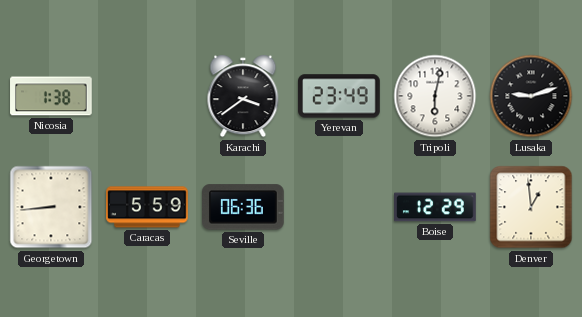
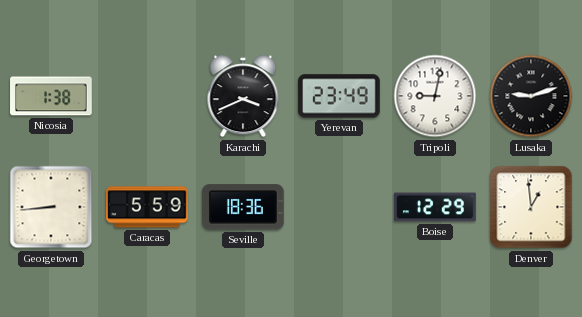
Karachi: 3:39 -> 3:41 (243, 96)
Tripoli: 6:02 -> 9:02 (435, 96)
Seville: 06:36 -> 18:36 (244, 207)
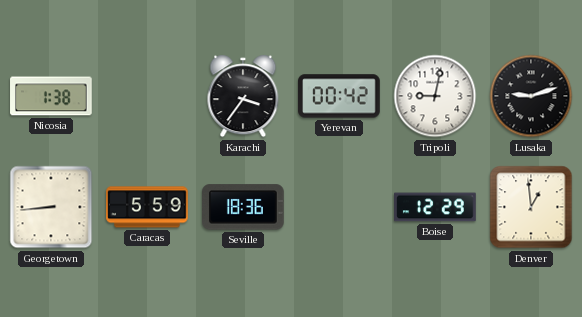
Karachi: 3:41 -> 3:36 (243, 96)
Yerevan: 23:49 -> 00:42 (339, 96)
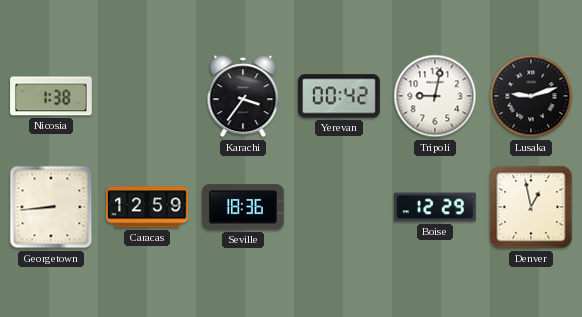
Caracas: 5:59 -> 12:59 (147, 207)
Denver: 12:59 -> 12:58 (531, 207)
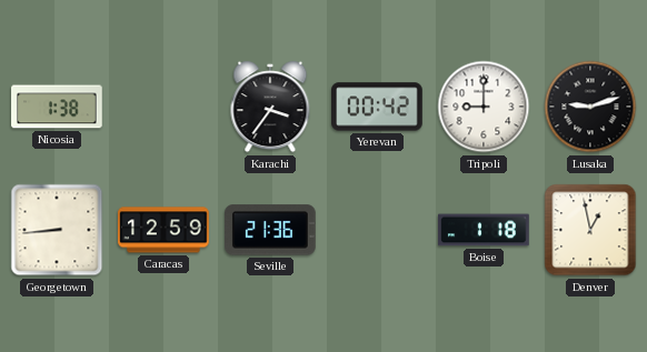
Tripoli: 9:02 -> 9:00 (484, 107)
Seville: 18:36 -> 21:36 (271, 230)
Boise: 12:29 -> 1:18 (484, 230)
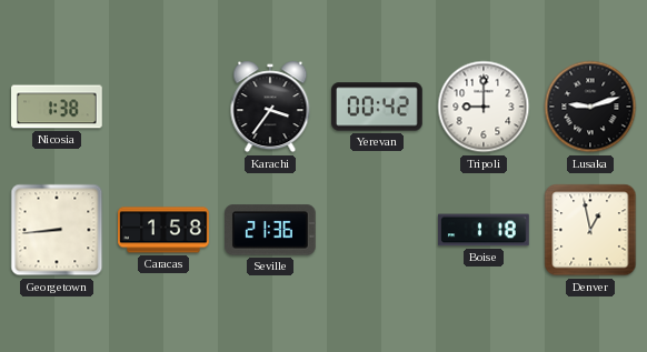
Caracas: 12:59 -> 1:58 (163, 230)
